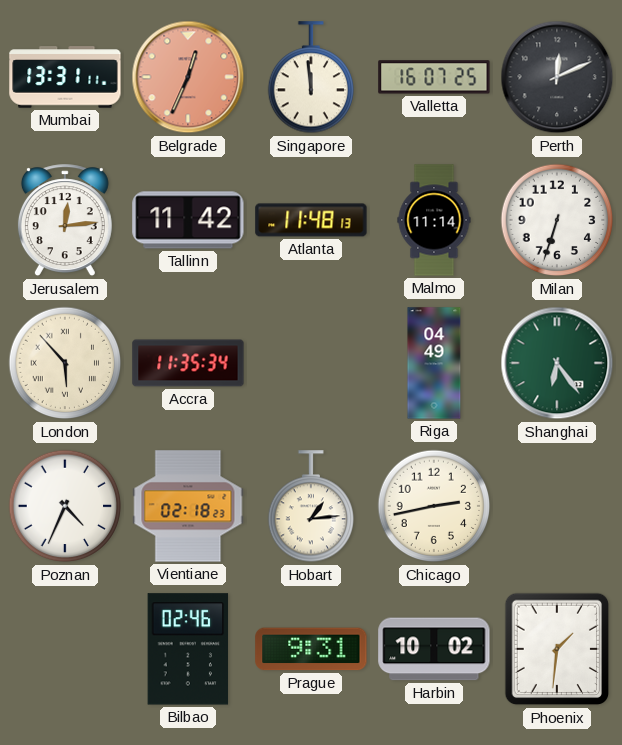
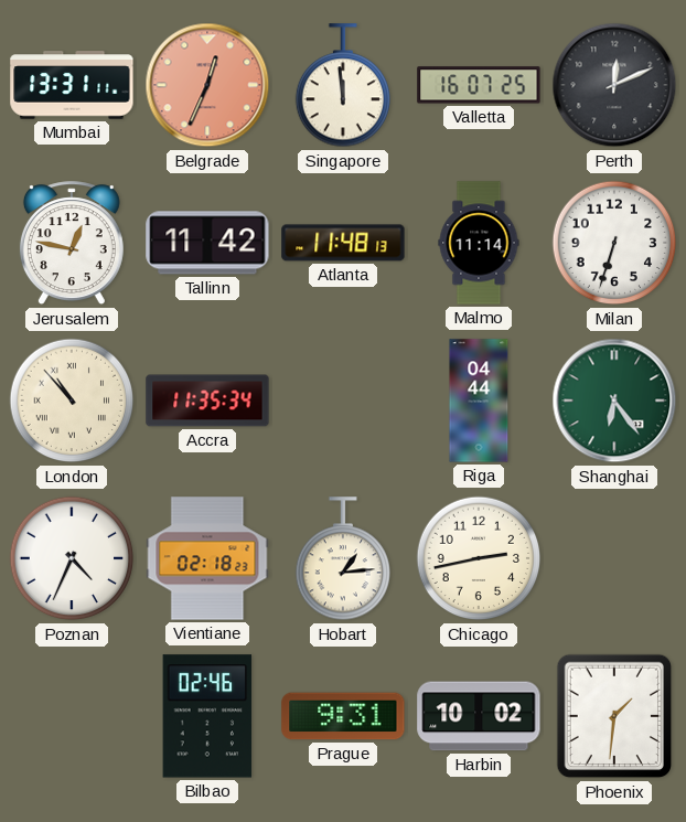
Jerusalem: 12:14 -> 12:47 (72, 244)
London: 5:53 -> 10:53 (72, 401)
Riga: 04:49 -> 04:44 (479, 401)
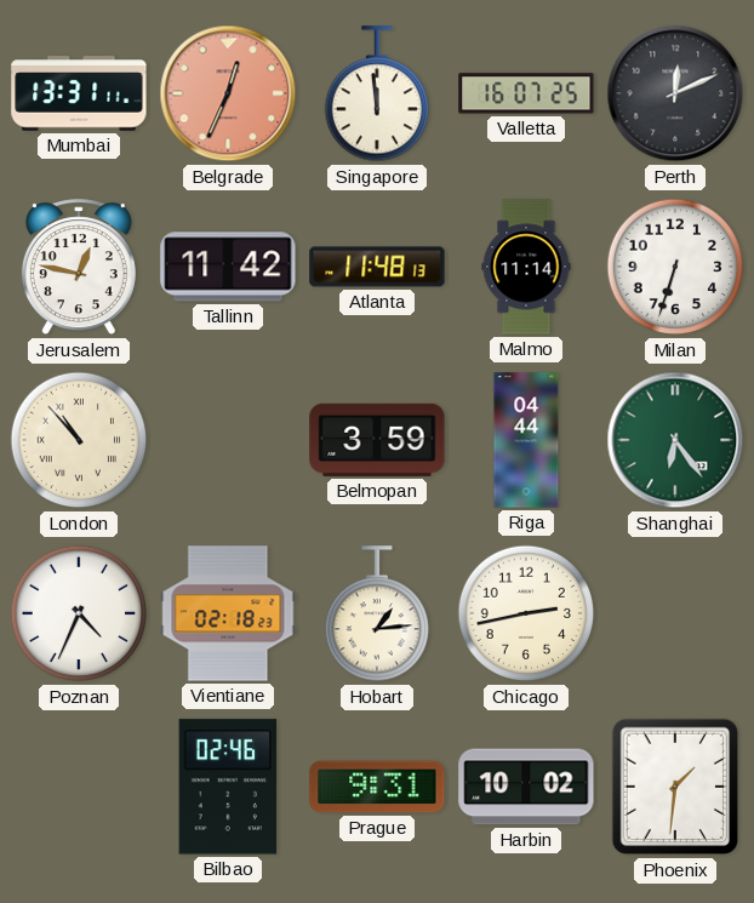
Accra: 11:35 -> none (207, 401)
Belmopan: none -> 3:59 (377, 440)
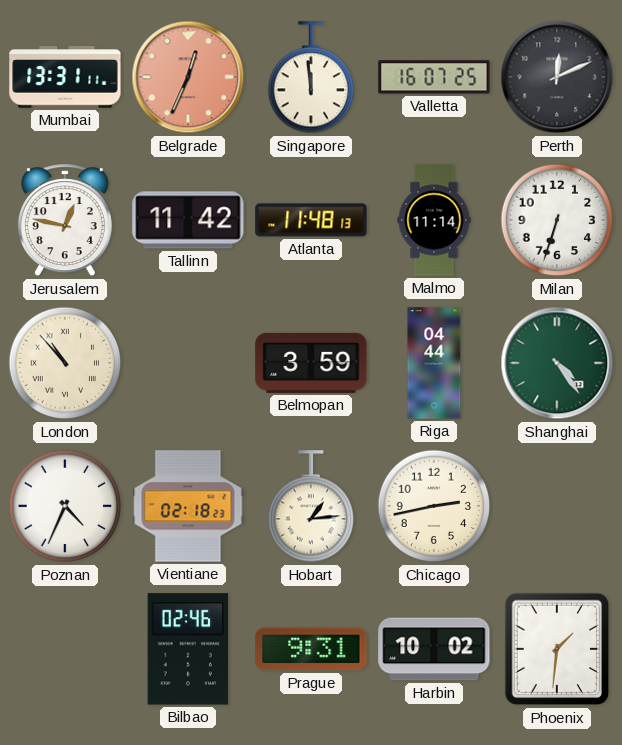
Shanghai: 6:24 -> 4:24 (557, 363)
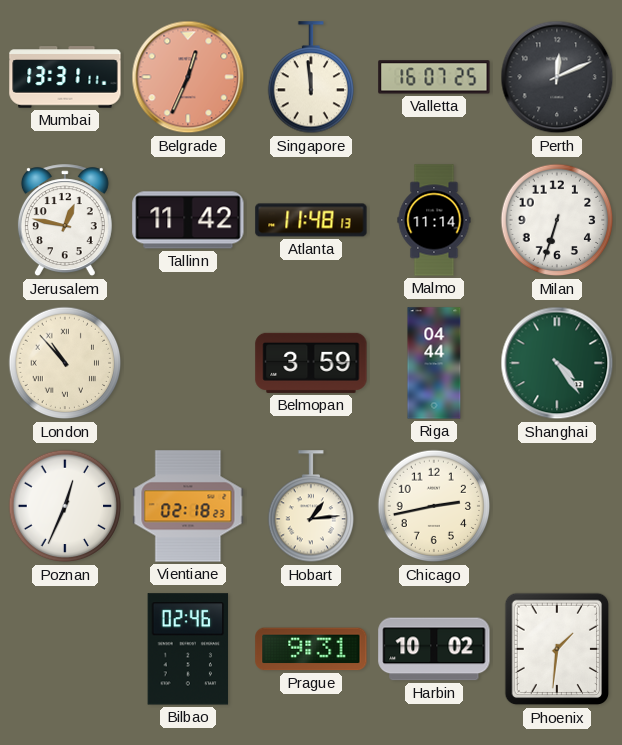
Poznan: 4:34 -> 12:34 (65, 506)
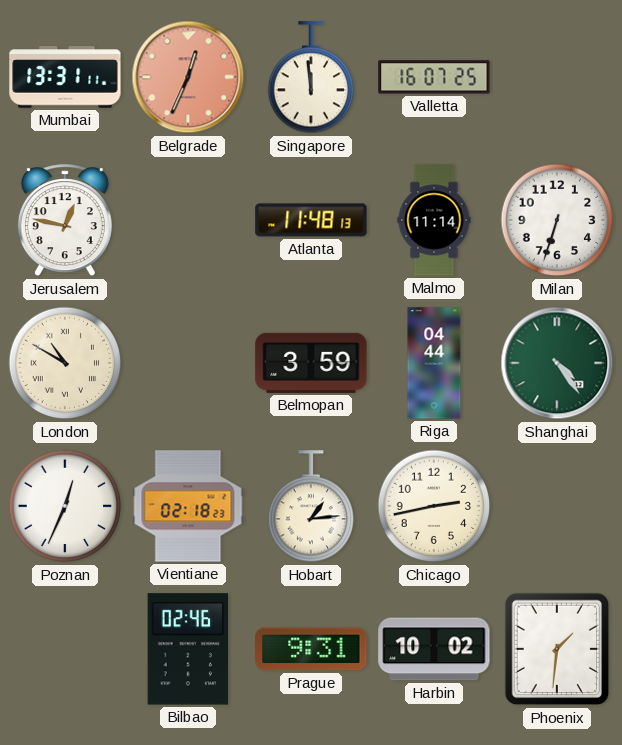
Perth: 12:11 -> none (557, 77)
Tallinn: 11:42 -> none (188, 220)
London: 10:53 -> 10:50 (65, 363)
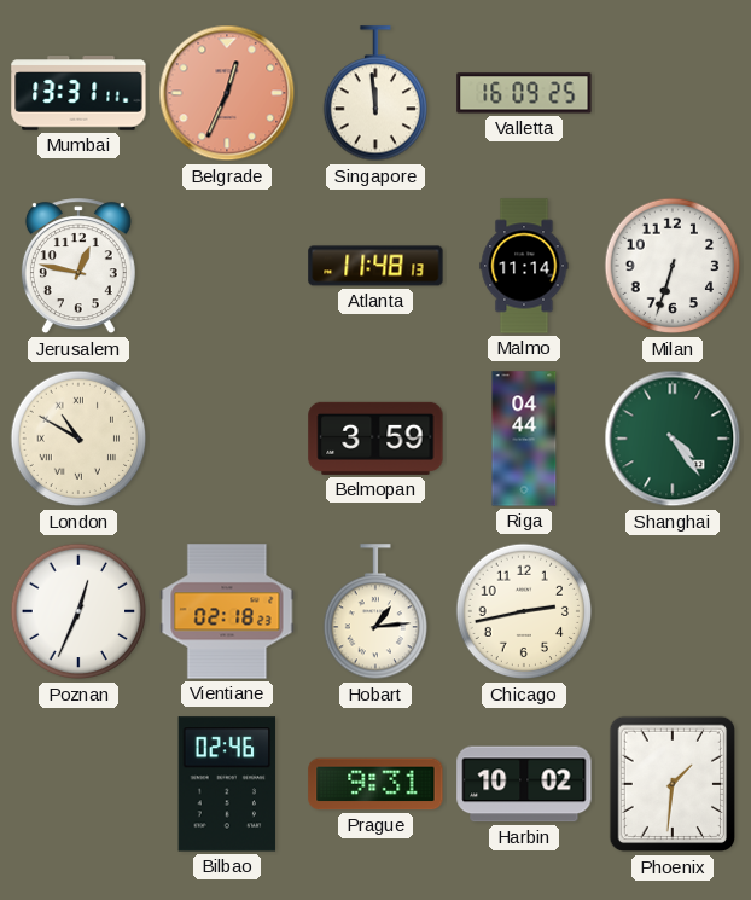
Valletta: 16:07 -> 16:09 (524, 93)
